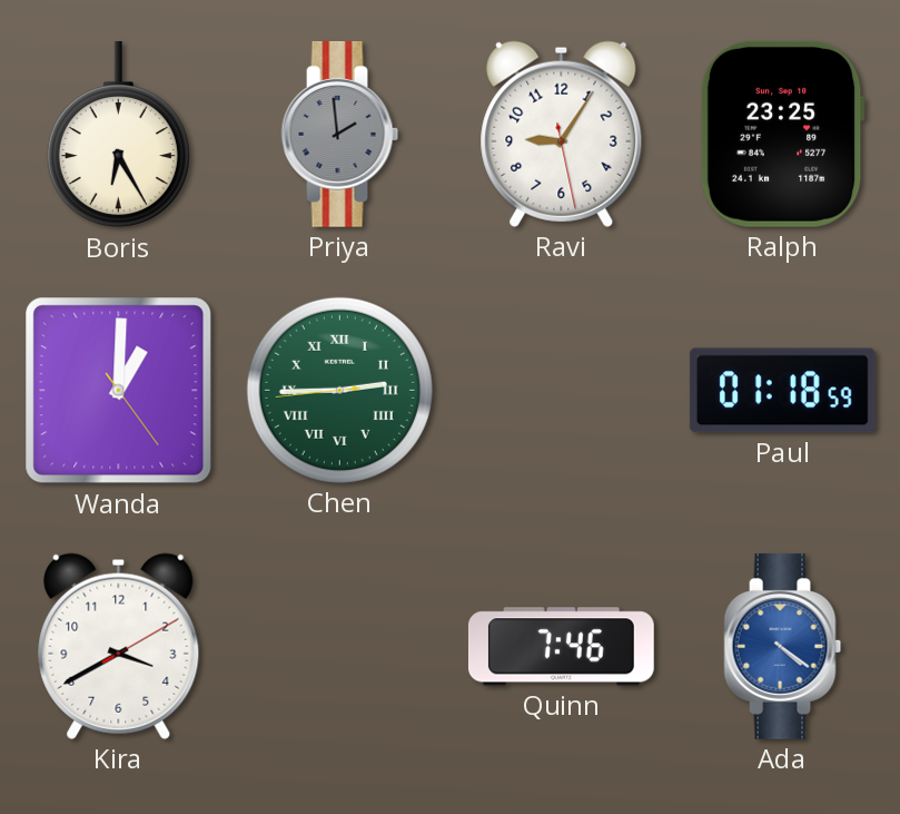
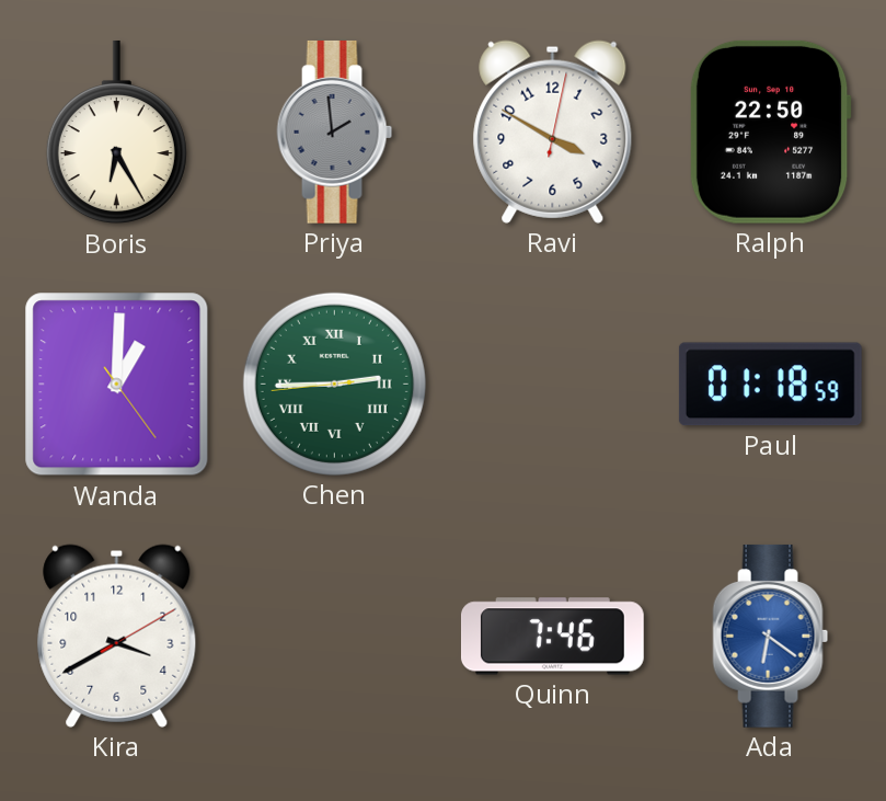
Ravi: 9:05 -> 3:50 (553, 131)
Ralph: 23:25 -> 22:50 (770, 131)
Ada: 4:21 -> 6:21 (771, 636)
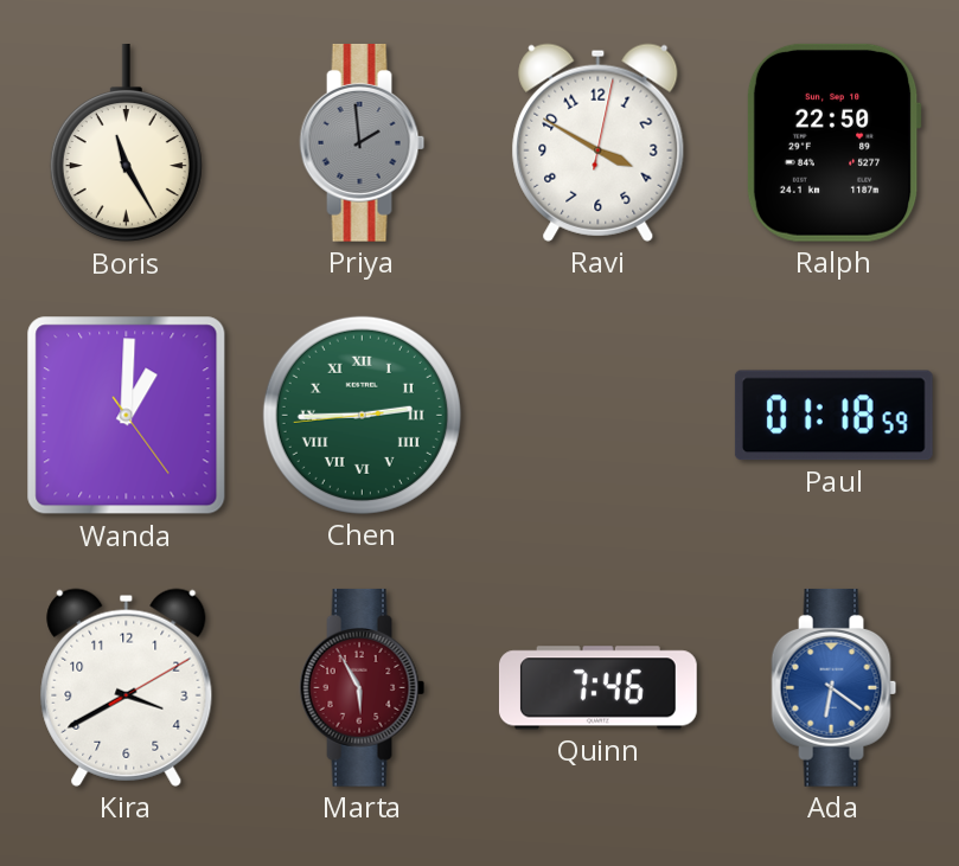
Boris: 6:25 -> 11:25 (126, 143)
Marta: none -> 5:55 (363, 687)
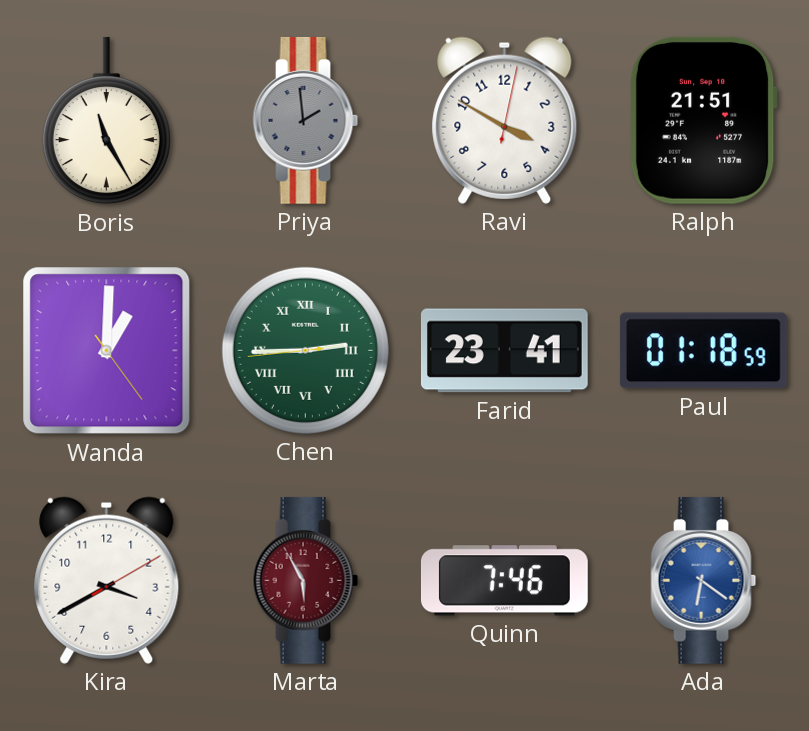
Ralph: 22:50 -> 21:51 (703, 120)
Farid: none -> 23:41 (504, 351)
